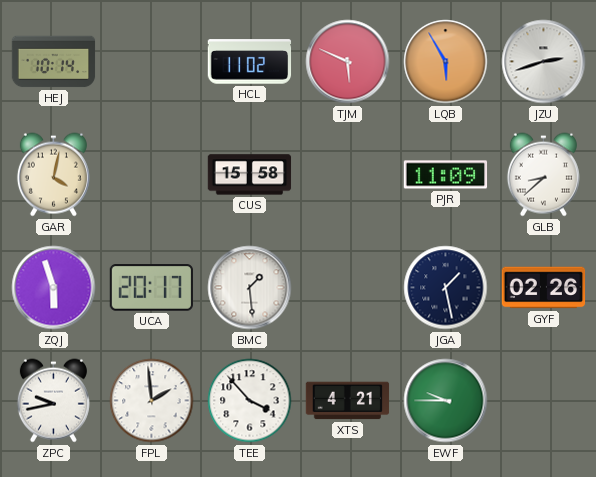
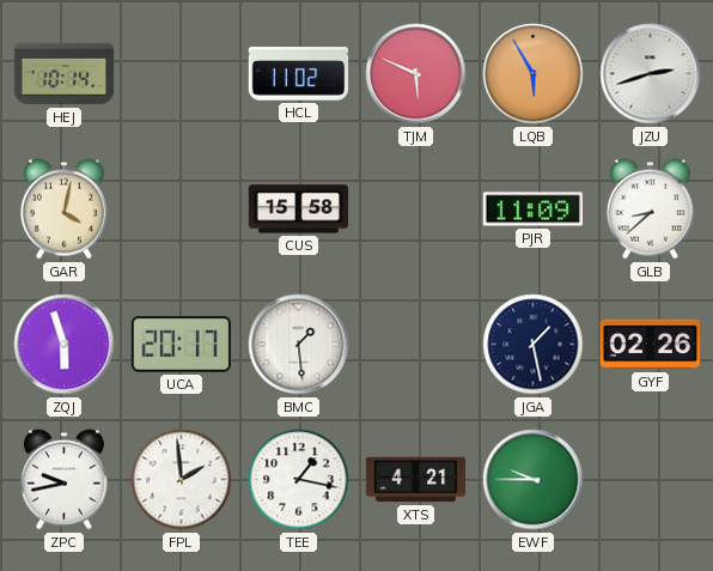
TEE: 3:53 -> 1:17 (299, 480)
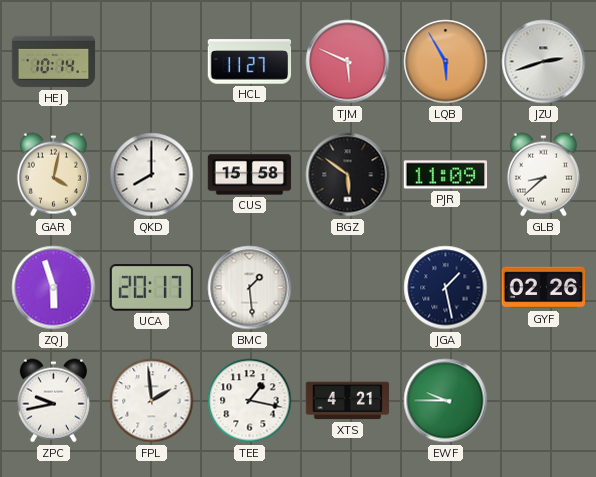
HCL: 11:02 -> 11:27 (250, 62)
QKD: none -> 8:00 (152, 175)
BGZ: none -> 5:51 (348, 175)
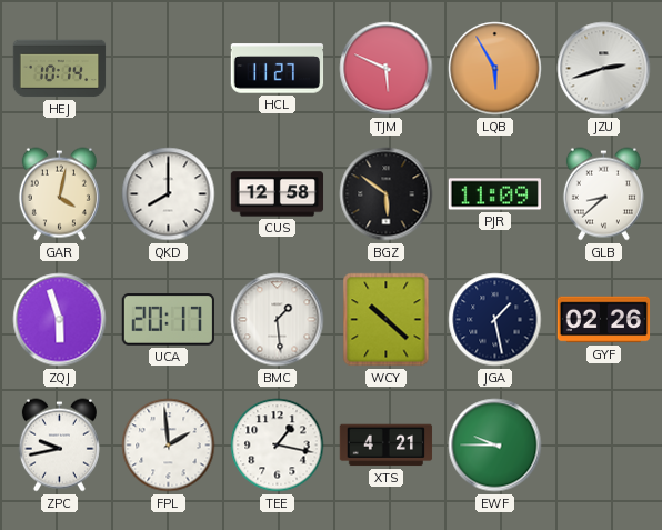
CUS: 15:58 -> 12:58 (278, 194)
WCY: none -> 10:22 (387, 320)
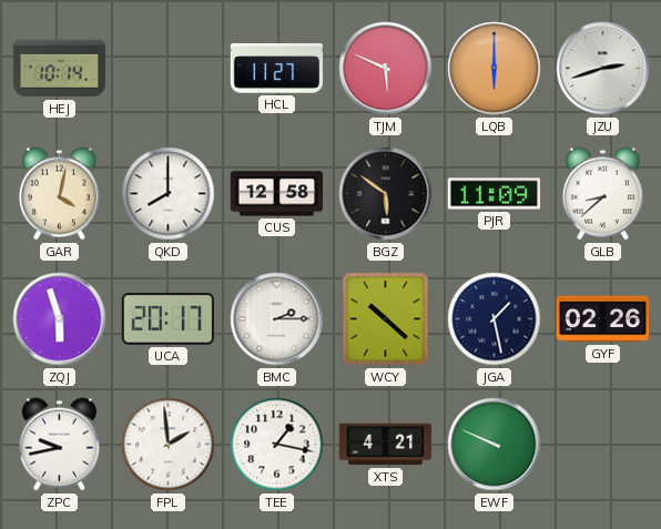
LQB: 5:55 -> 6:00 (495, 69)
BMC: 1:29 -> 2:15 (277, 319)
EWF: 9:45 -> 9:49 (495, 445)
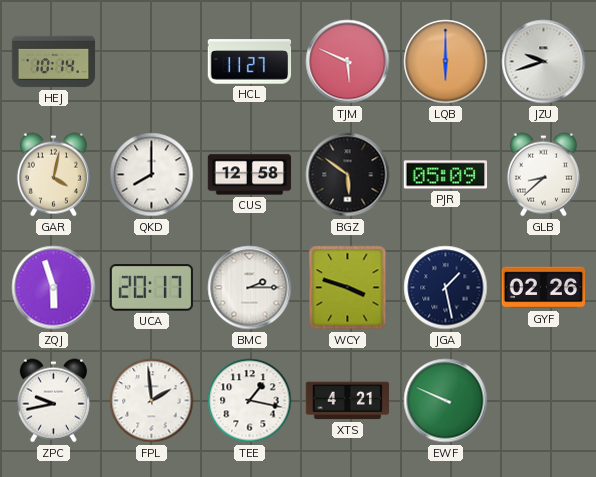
JZU: 2:42 -> 9:42 (544, 62)
PJR: 11:09 -> 05:09 (446, 175)
WCY: 10:22 -> 3:48 (348, 288)
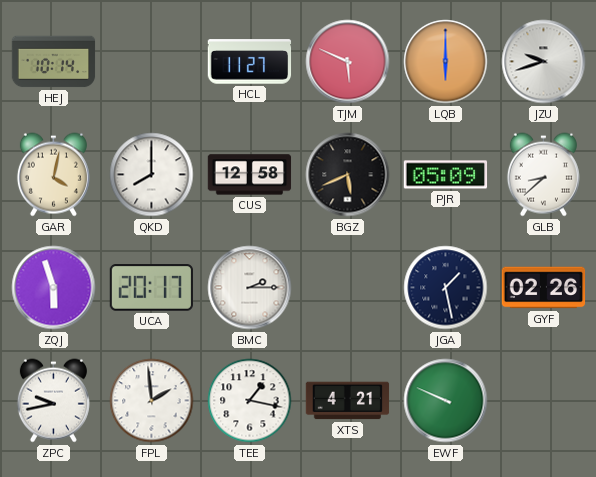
BGZ: 5:51 -> 5:41 (348, 175)
WCY: 3:48 -> none (348, 288)
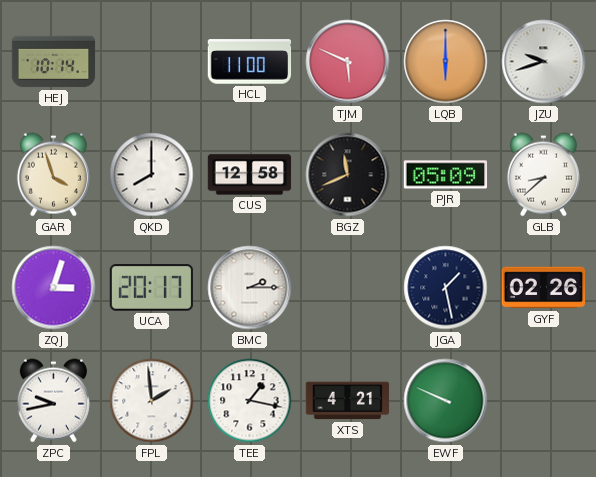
HCL: 11:27 -> 11:00 (250, 62)
GAR: 4:02 -> 3:57 (53, 175)
BGZ: 5:41 -> 11:41 (348, 175)
ZQJ: 5:57 -> 3:03 (54, 288)
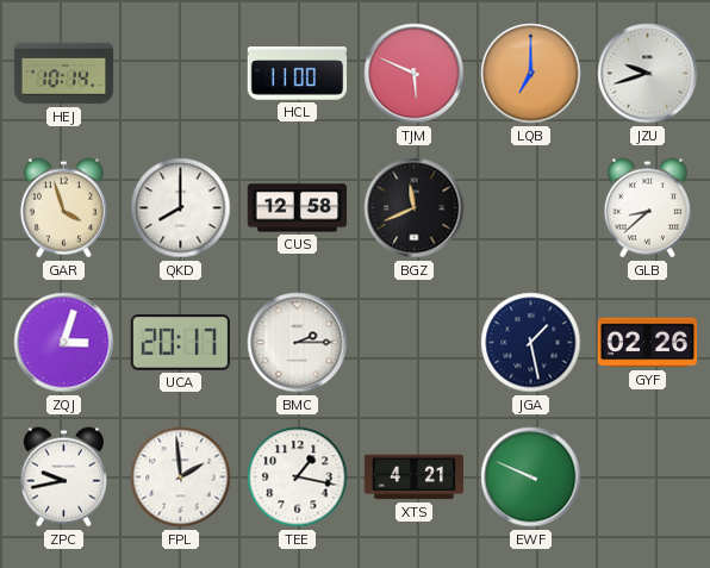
LQB: 6:00 -> 7:00 (531, 74)
PJR: 05:09 -> none (446, 175)
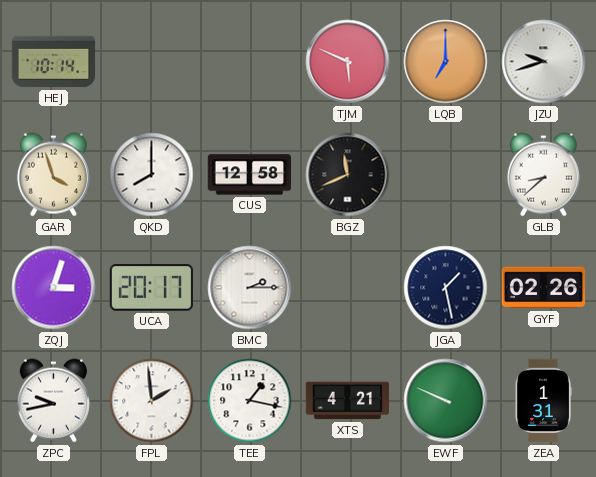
HCL: 11:00 -> none (298, 74)
ZEA: none -> 1:31 (543, 401)
